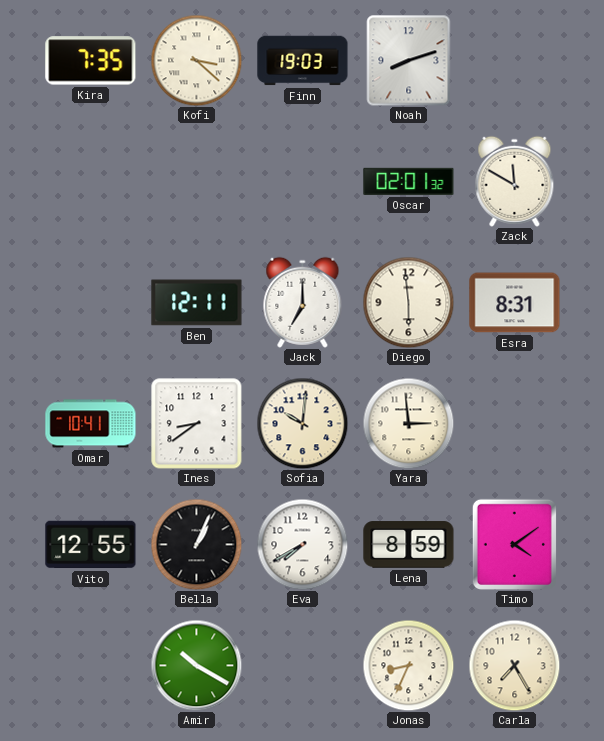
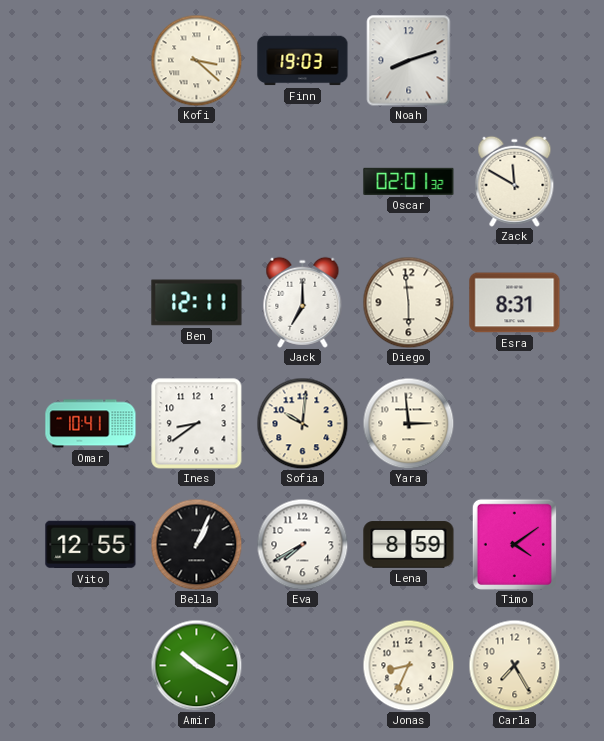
Kira: 7:35 -> none (91, 61)
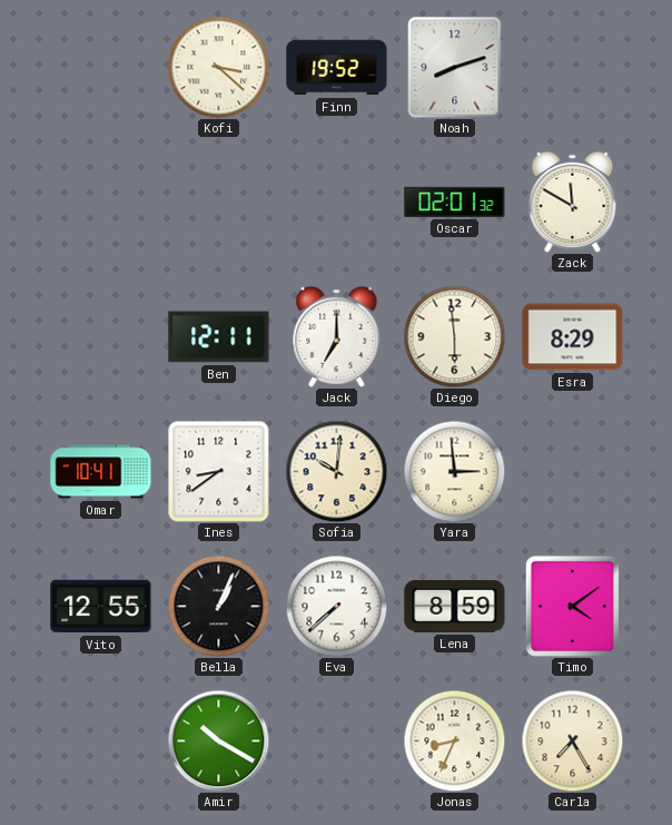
Finn: 19:03 -> 19:52 (337, 68)
Esra: 8:31 -> 8:29 (573, 337)
Eva: 7:40 -> 7:38 (336, 606)
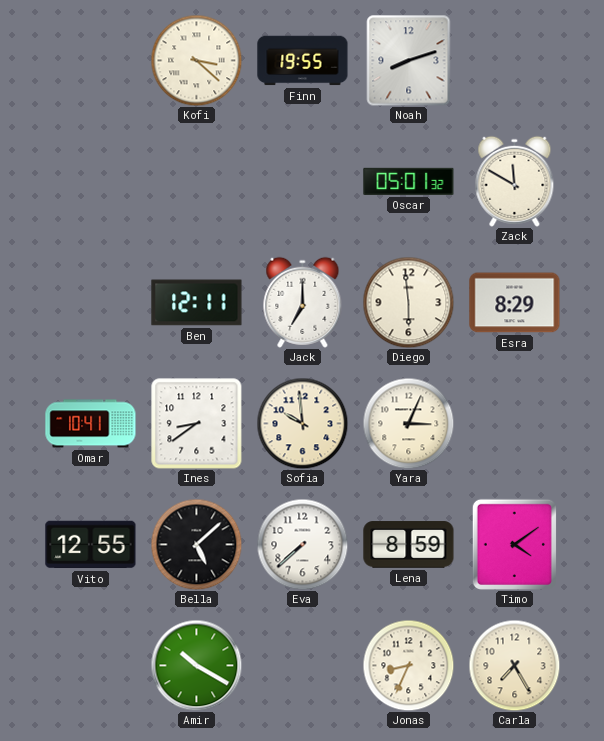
Finn: 19:52 -> 19:55 (303, 61)
Oscar: 02:01 -> 05:01 (409, 181)
Sofia: 10:01 -> 9:59 (302, 423)
Yara: 2:59 -> 3:04 (408, 423)
Bella: 1:04 -> 5:08 (196, 544)
